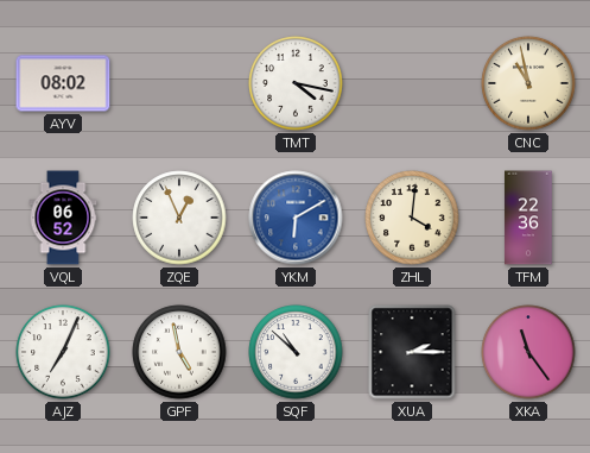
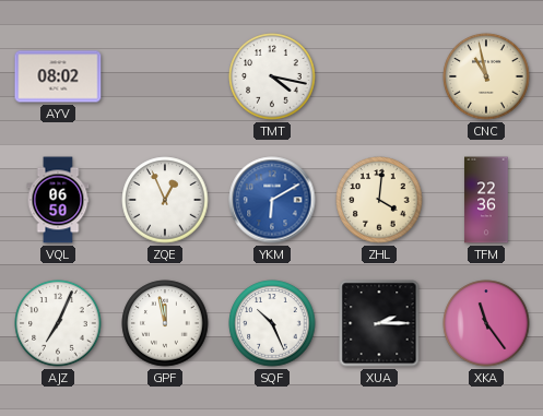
VQL: 06:52 -> 06:50 (58, 200)
GPF: 4:58 -> 11:58 (165, 323)
SQF: 10:52 -> 10:26 (272, 323)
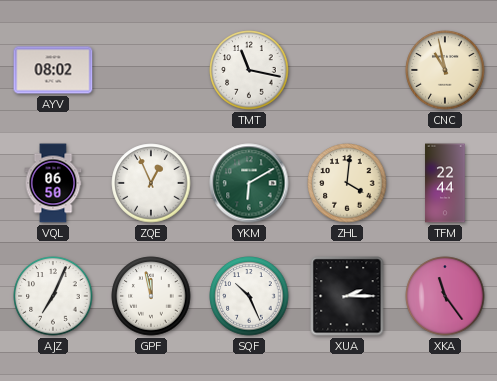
TMT: 4:17 -> 11:17 (249, 70)
YKM dial: blue -> green (249, 183)
TFM: 22:36 -> 22:44 (445, 183)
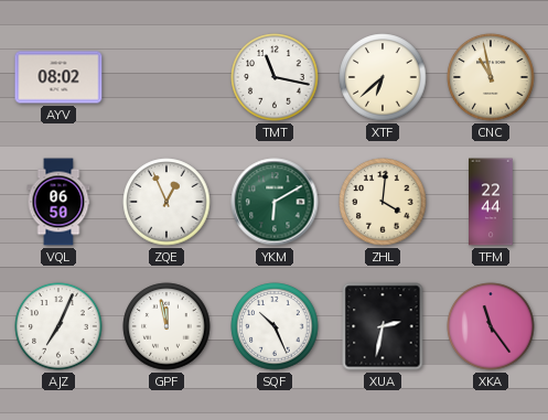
XTF: none -> 6:38 (383, 77)
XUA: 2:15 -> 2:32 (383, 326)
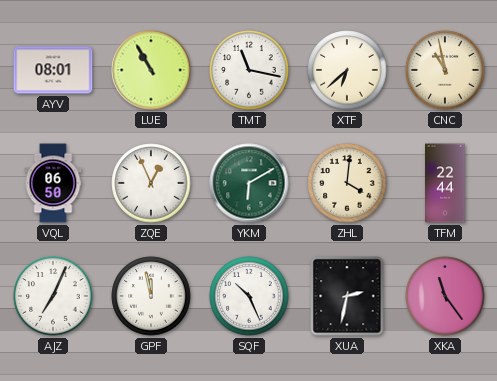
AYV: 08:02 -> 08:01 (53, 70)
LUE: none -> 10:55 (151, 70)
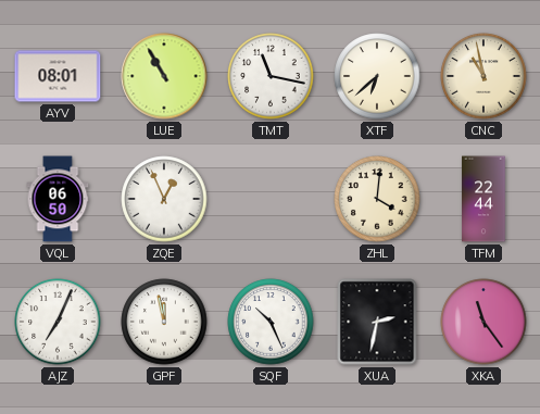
YKM: 6:10 -> none (249, 183)
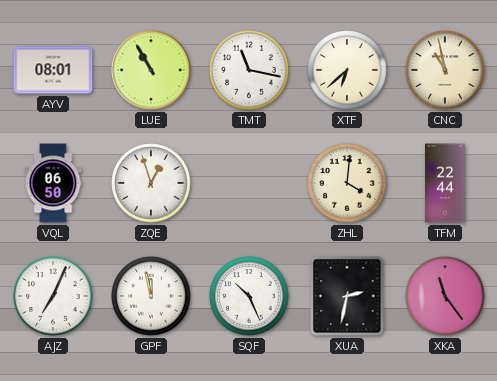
ZQE: 12:56 -> 12:57 (151, 183)
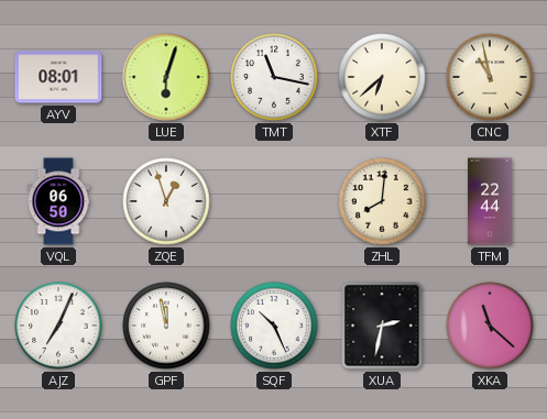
LUE: 10:55 -> 6:03 (166, 77)
ZHL: 4:01 -> 8:01 (382, 201)
XKA: 11:24 -> 11:22 (490, 326)
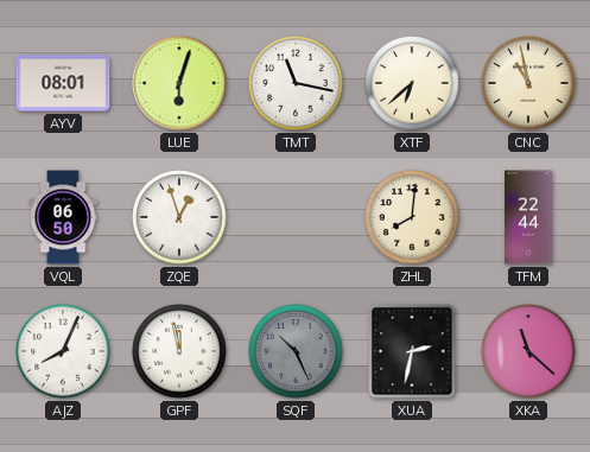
AJZ: 7:04 -> 8:04 (63, 351)
SQF dial: white -> grey (296, 351)
